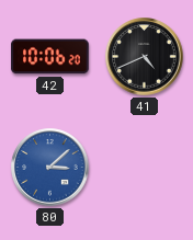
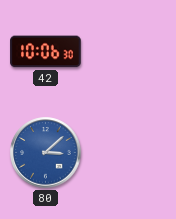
42: 10:06:20 -> 10:06:30 (46, 52)
41: 4:41 -> none (145, 57)
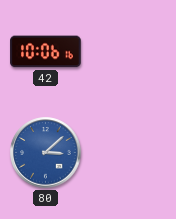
42: 10:06:30 -> 10:06:16 (46, 52)
